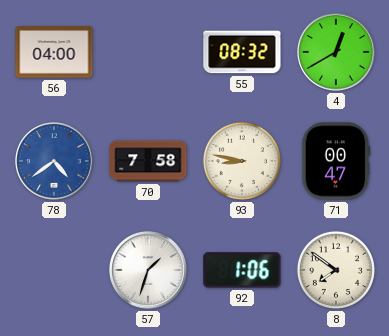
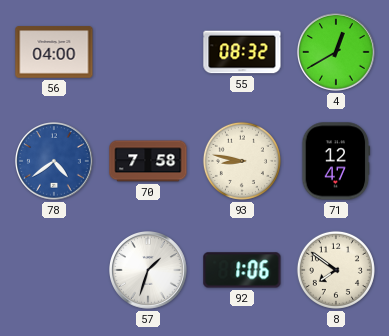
71: 00:47 -> 12:47 (336, 161)
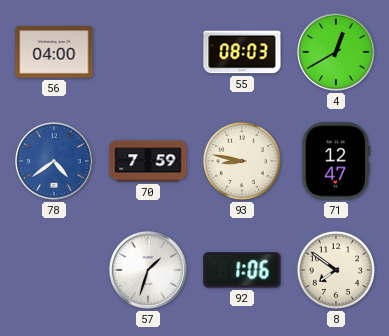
55: 08:32 -> 08:03 (242, 52)
70: 7:58 -> 7:59 (148, 161)
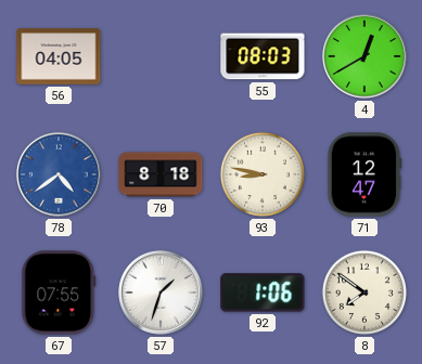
56: 04:00 -> 04:05 (59, 56)
70: 7:59 -> 8:18 (161, 174)
67: none -> 07:55 (59, 292)
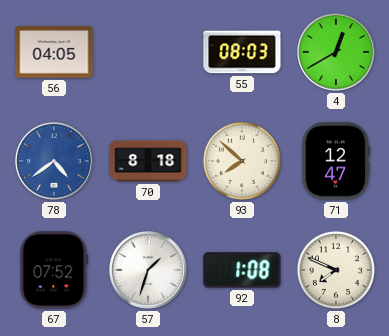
93: 8:47 -> 7:52 (242, 161)
67: 07:55 -> 07:52 (54, 270)
92: 1:06 -> 1:08 (242, 270)
8: 7:51 -> 7:49 (336, 270)
